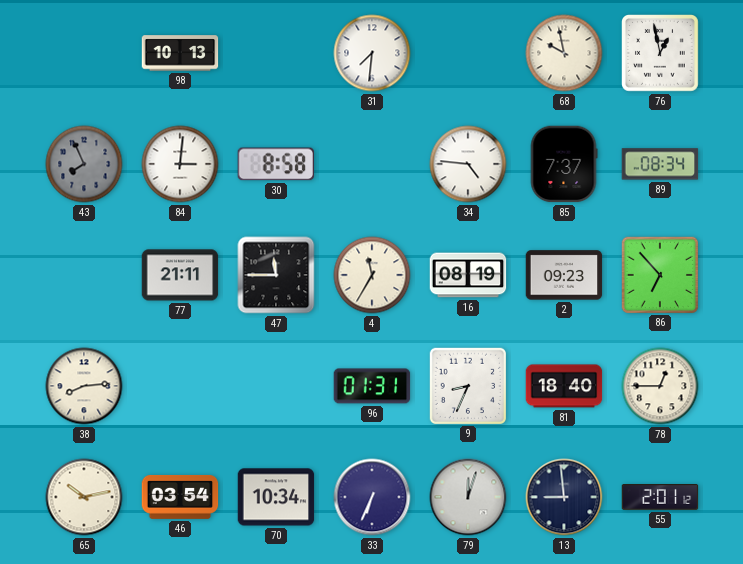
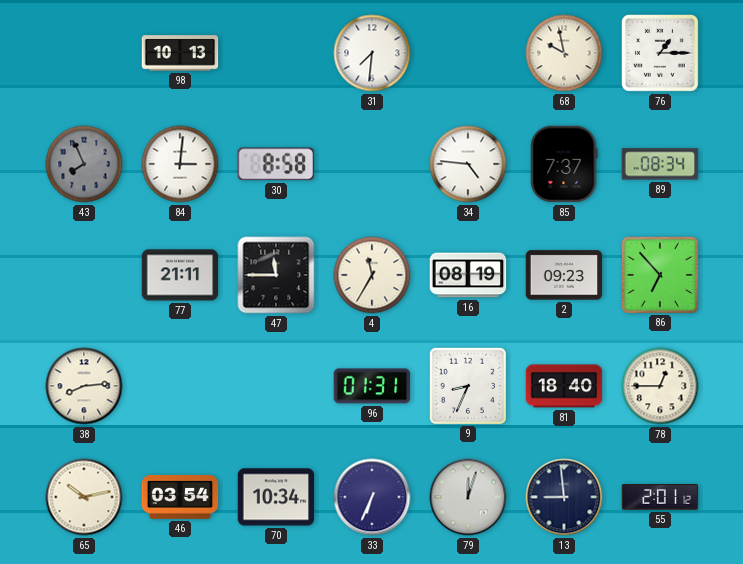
76: 12:58 -> 1:15 (661, 54)
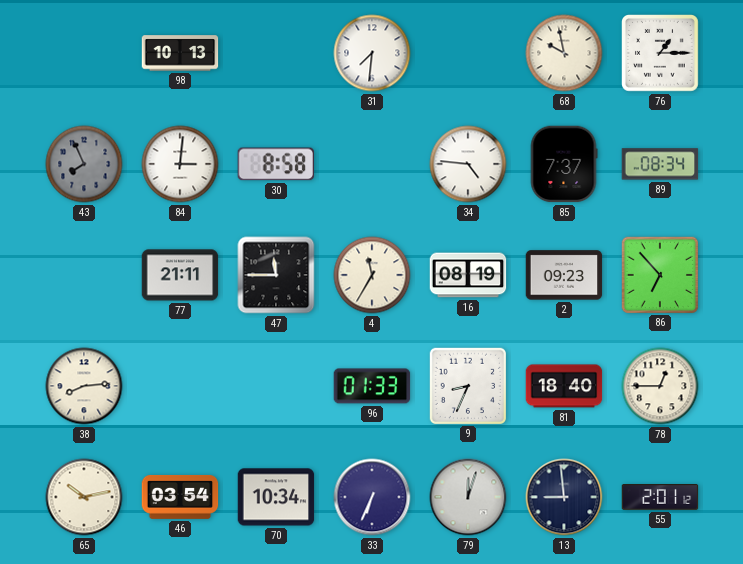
96: 01:31 -> 01:33 (372, 386)
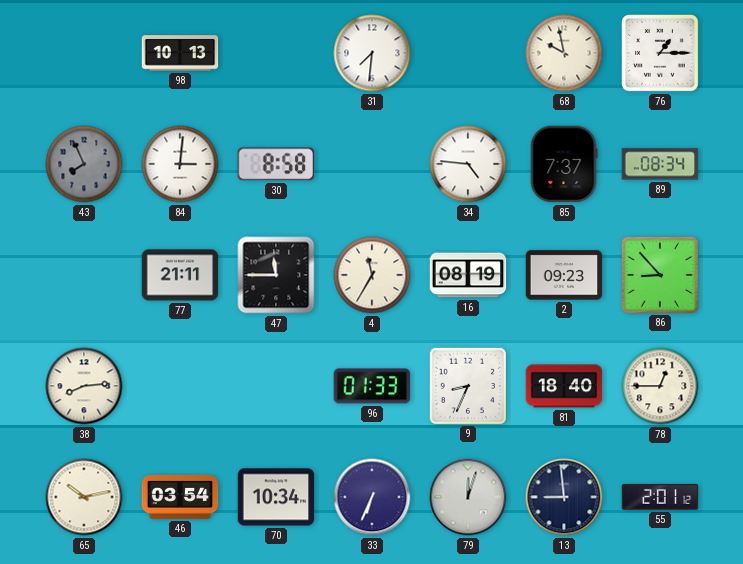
86: 6:53 -> 8:53 (659, 274)
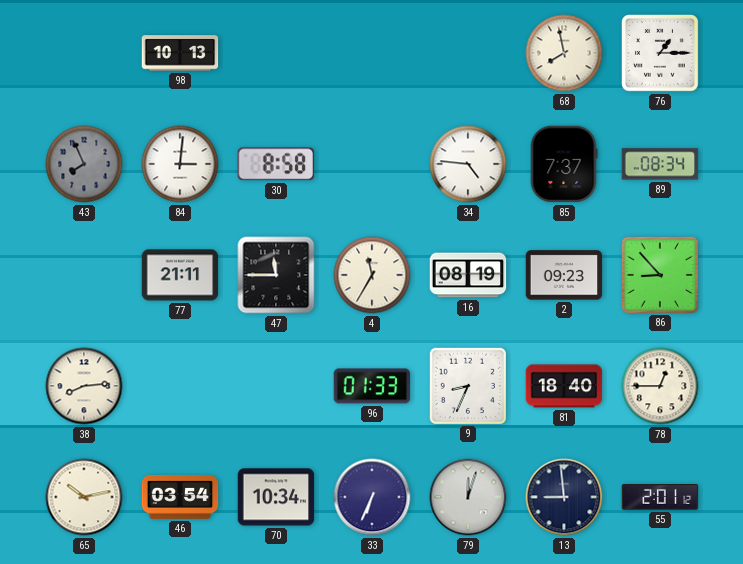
31: 7:31 -> none (372, 53)
68: 9:58 -> 7:58 (564, 53)
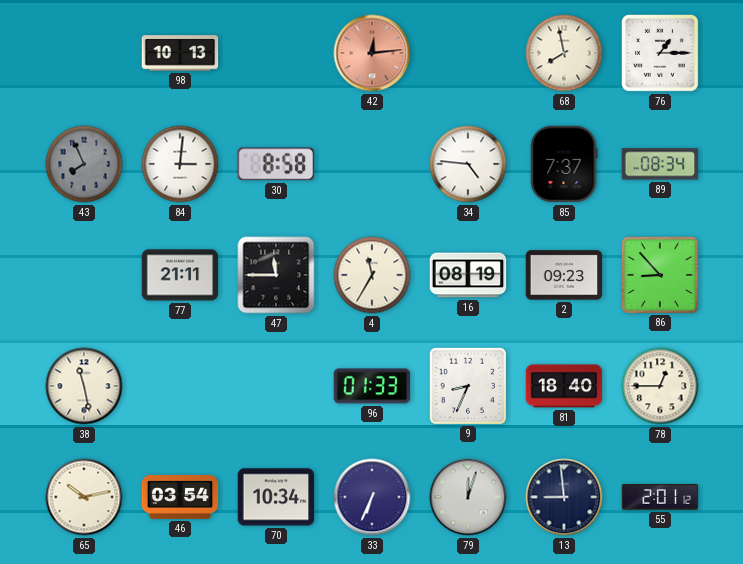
42: none -> 12:14 (372, 53)
38: 8:14 -> 11:28 (84, 386)
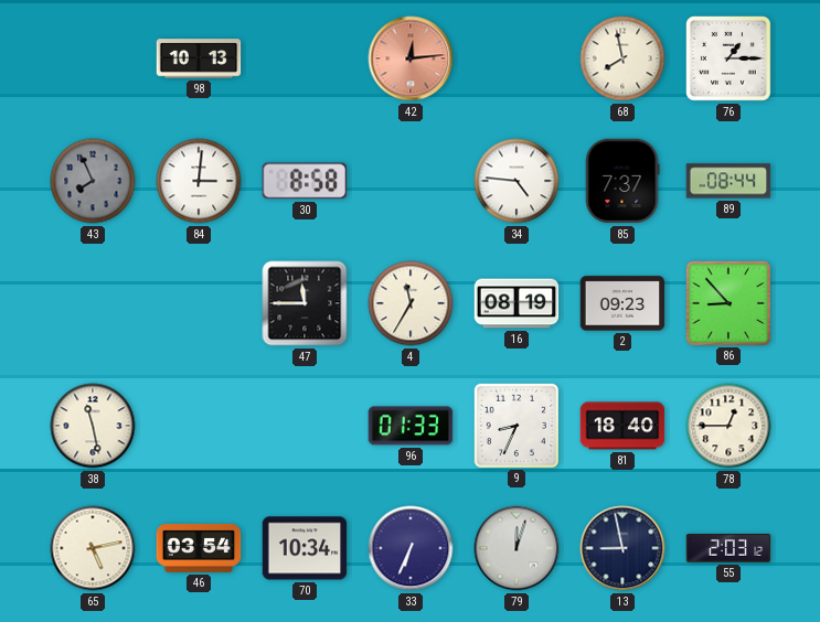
89: 08:34 -> 08:44 (728, 181)
77: 21:11 -> none (180, 275)
65: 10:13 -> 5:13 (93, 548)
13: 8:59 -> 8:58 (622, 548)
55: 2:01 -> 2:03 (728, 549)
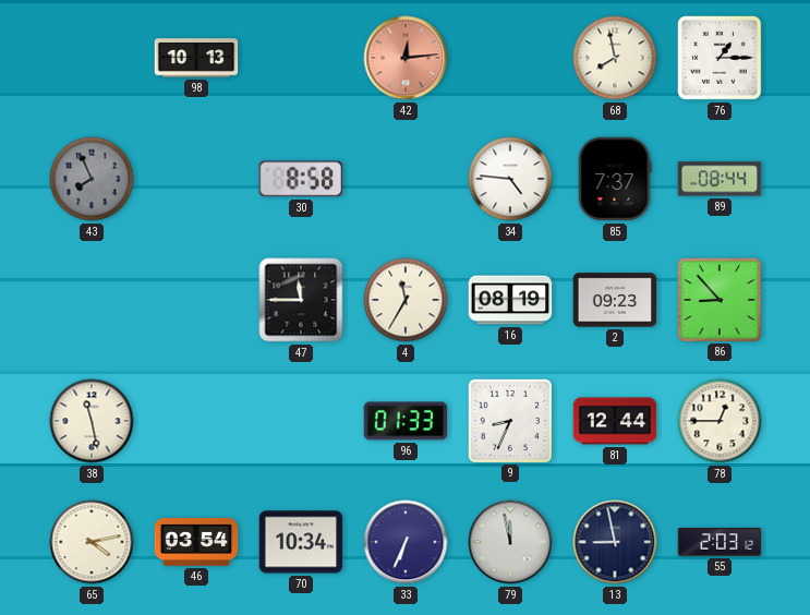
84: 3:01 -> none (199, 181)
81: 18:40 -> 12:44 (615, 421)
65: 5:13 -> 4:13 (92, 542)
79: 12:03 -> 11:58 (510, 542)
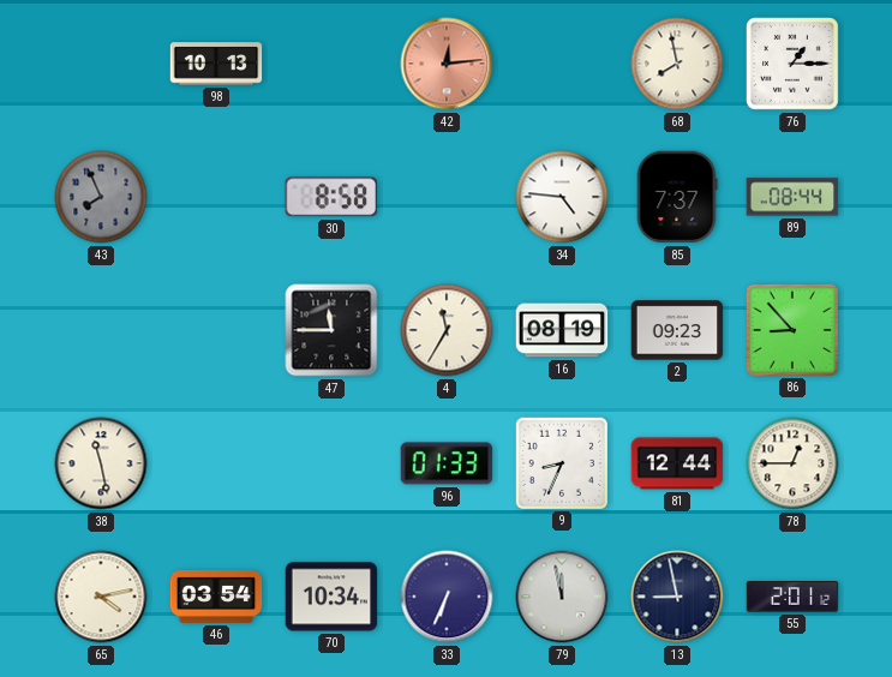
55: 2:03 -> 2:01 (792, 598)
